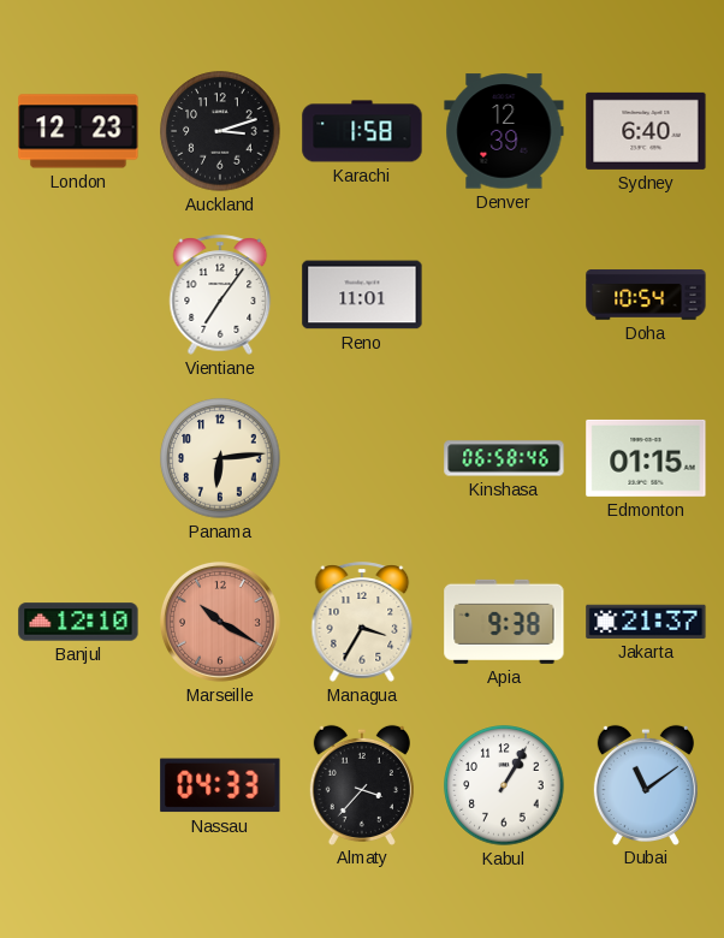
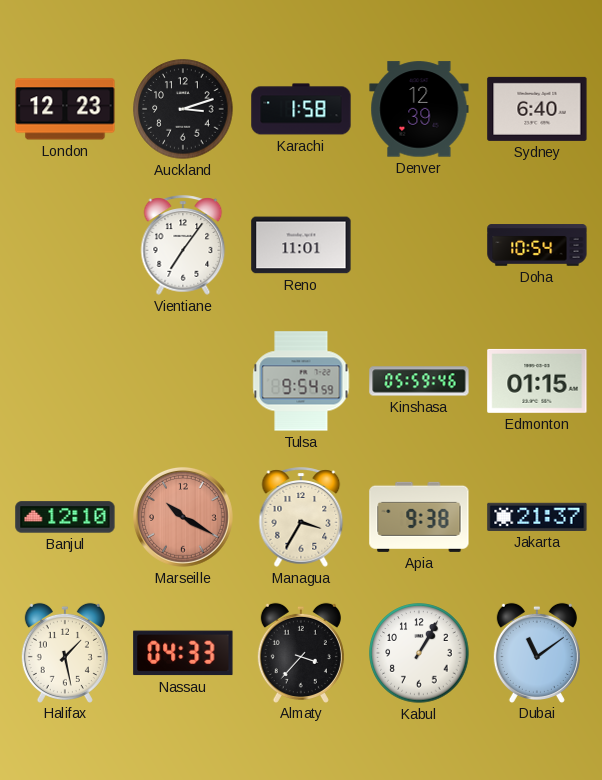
Panama: 6:14 -> none (220, 458)
Tulsa: none -> 9:54 (301, 381)
Kinshasa: 06:58 -> 05:59 (419, 381)
Halifax: none -> 1:28 (65, 652)
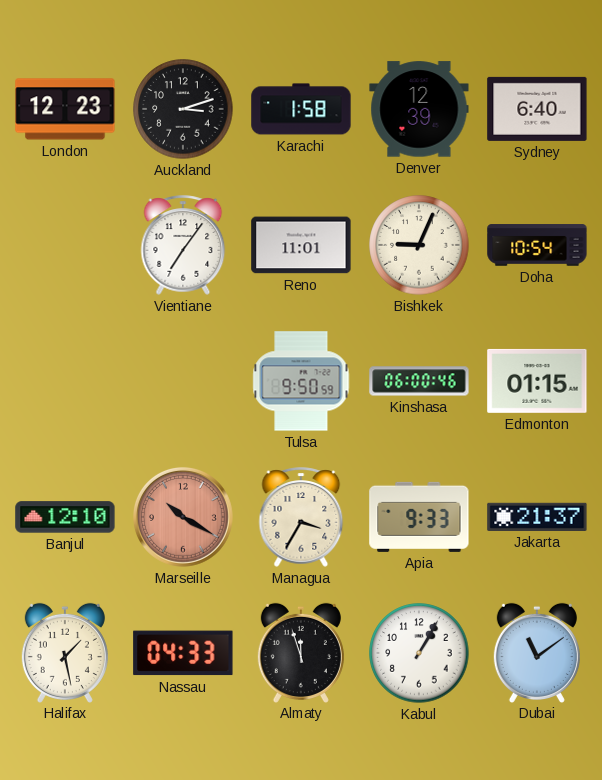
Bishkek: none -> 9:04 (419, 245)
Tulsa: 9:54 -> 9:50 (301, 381)
Kinshasa: 05:59 -> 06:00 (419, 381)
Apia: 9:38 -> 9:33 (419, 517)
Almaty: 3:37 -> 11:57 (301, 652)
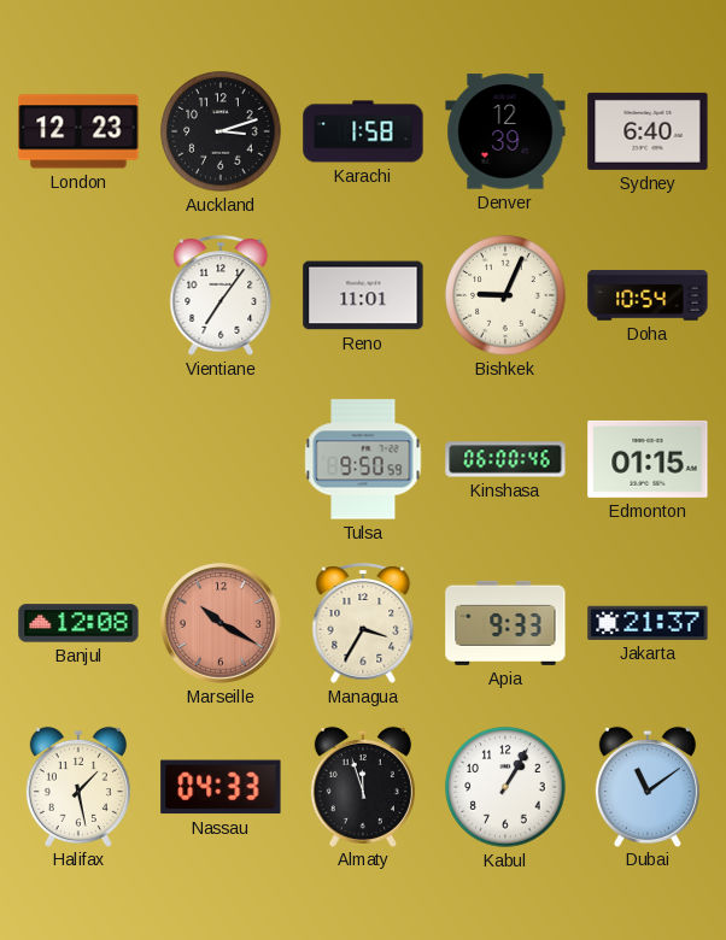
Banjul: 12:10 -> 12:08 (78, 623)
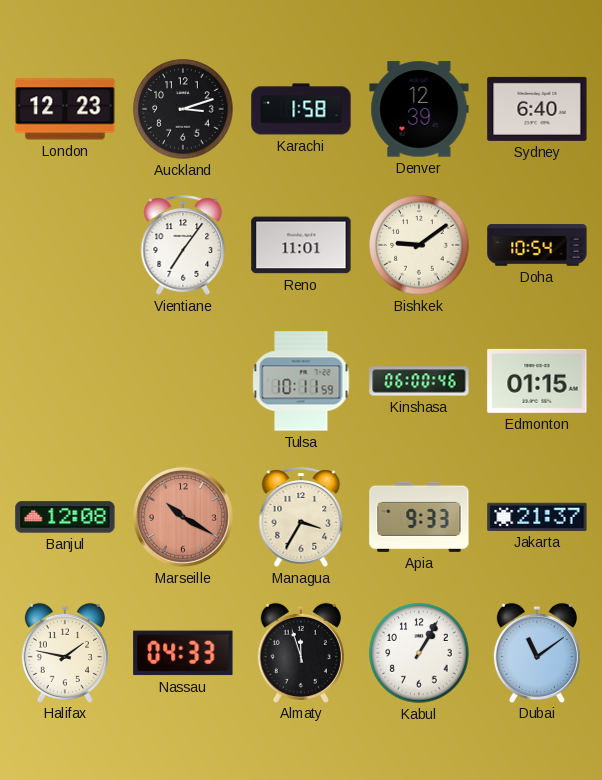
Bishkek: 9:04 -> 9:09 (419, 245)
Tulsa: 9:50 -> 10:11 (301, 381)
Halifax: 1:28 -> 1:47 (65, 652)
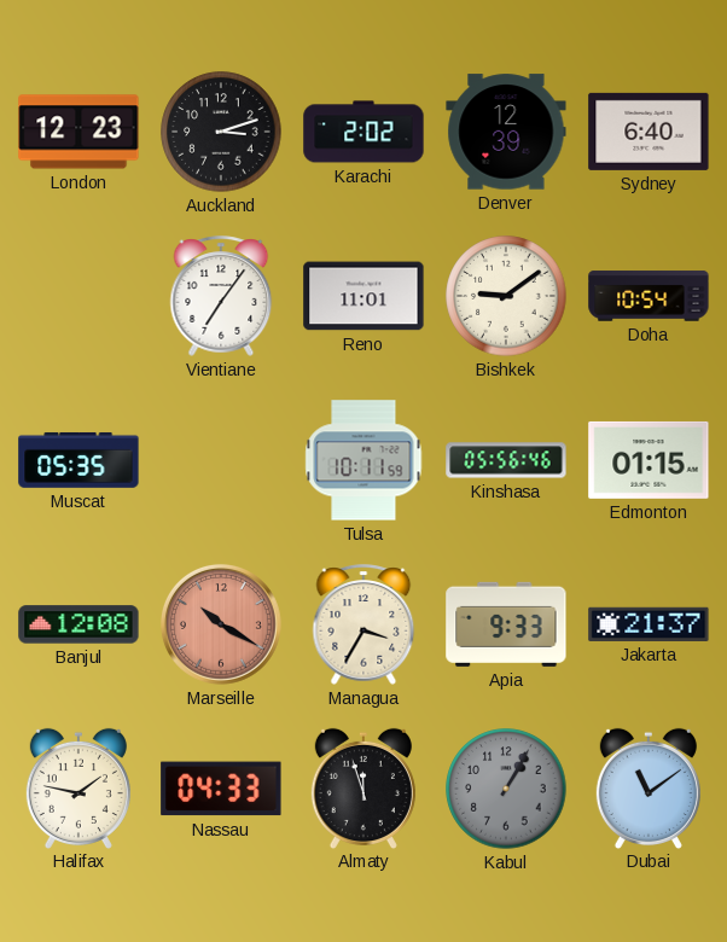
Karachi: 1:58 -> 2:02 (363, 132)
Muscat: none -> 05:35 (78, 460)
Kinshasa: 06:00 -> 05:56 (506, 460)
Kabul dial: white -> grey (506, 789)
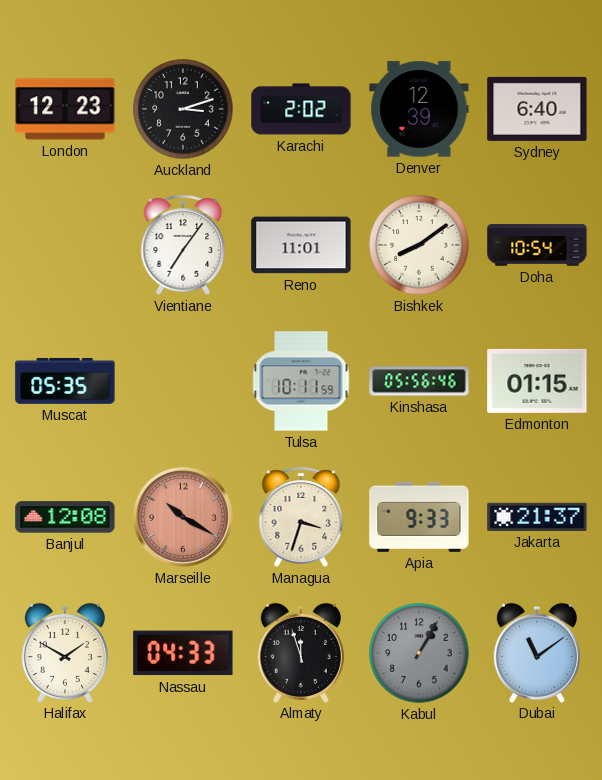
Bishkek: 9:09 -> 8:09 (419, 245)
Managua: 3:35 -> 3:33 (301, 517)
Halifax: 1:47 -> 1:50 (65, 652)
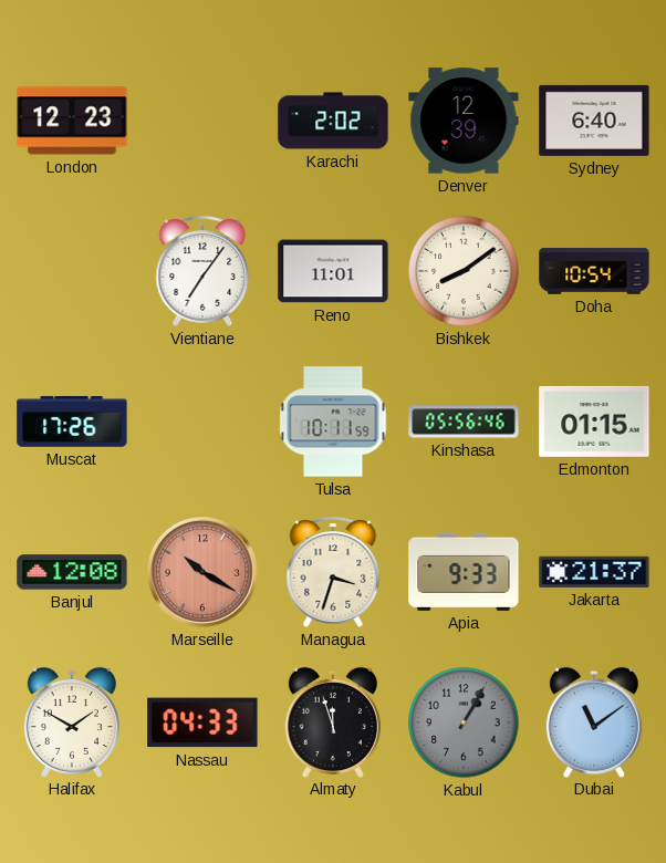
Auckland: 3:12 -> none (183, 109)
Muscat: 05:35 -> 17:26 (72, 422)
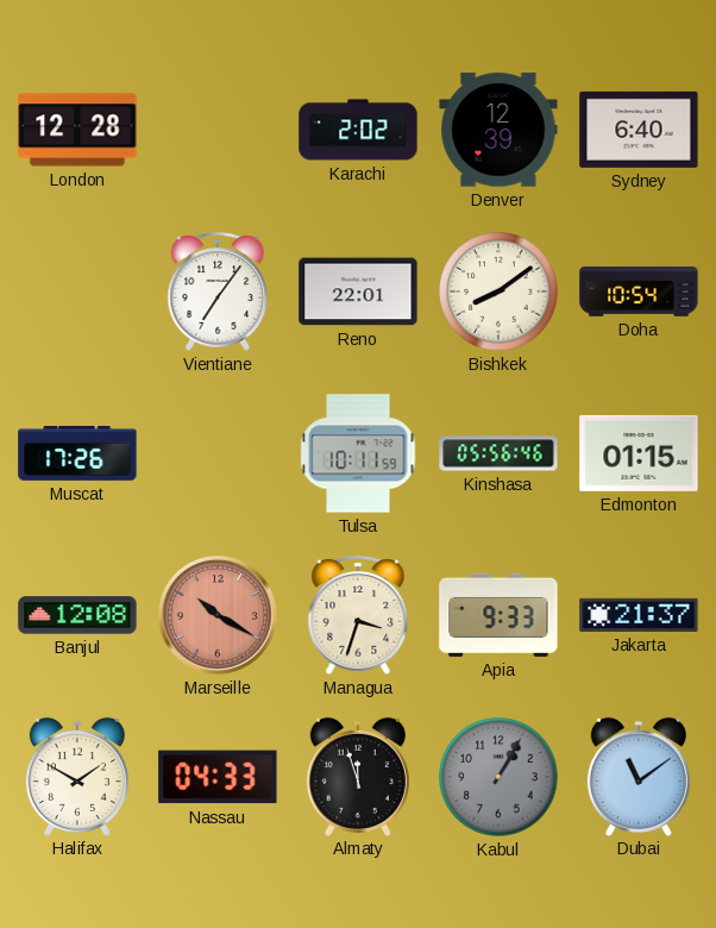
London: 12:23 -> 12:28 (77, 130)
Reno: 11:01 -> 22:01 (358, 291)
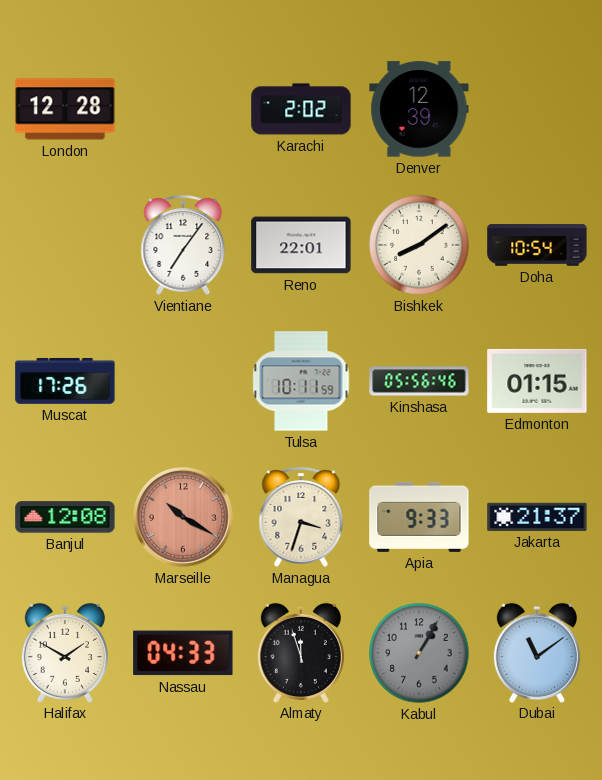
Sydney: 6:40 -> none (639, 130)
